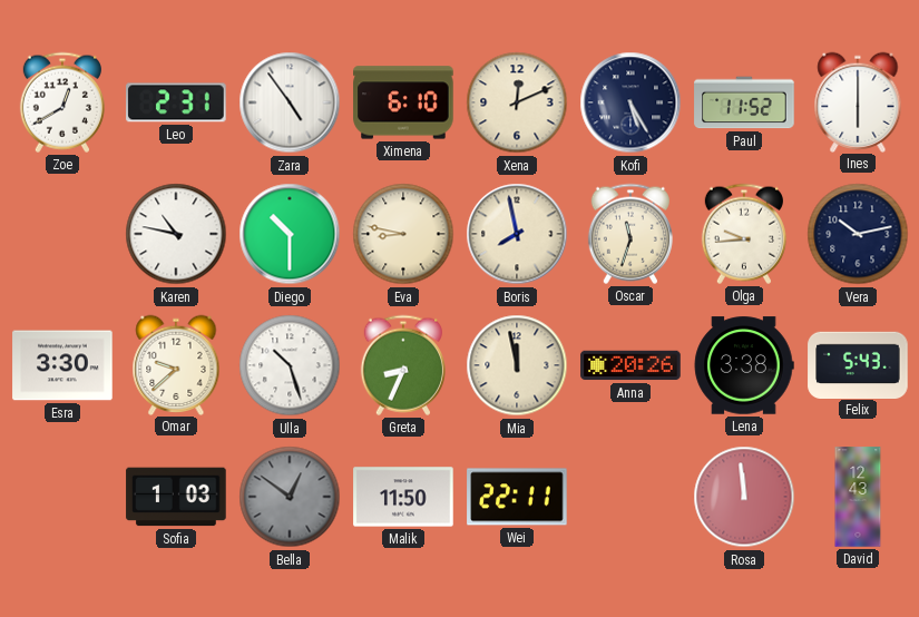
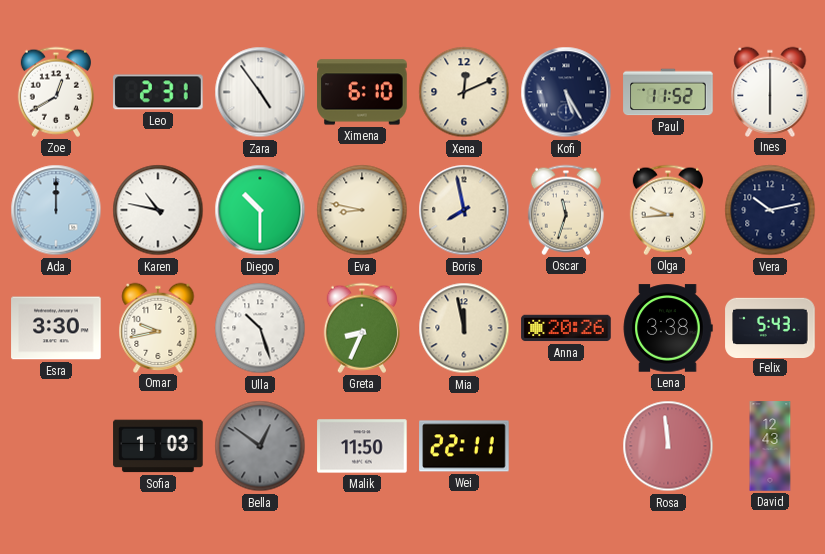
Ada: none -> 12:00 (56, 210)
Omar: 9:38 -> 9:43 (158, 327)
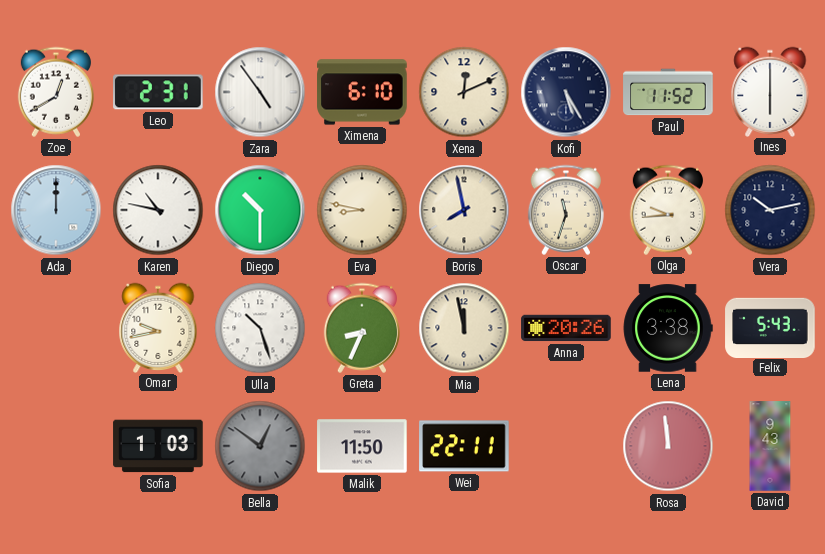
Esra: 3:30 -> none (56, 328)
David: 12:43 -> 9:43 (770, 446)
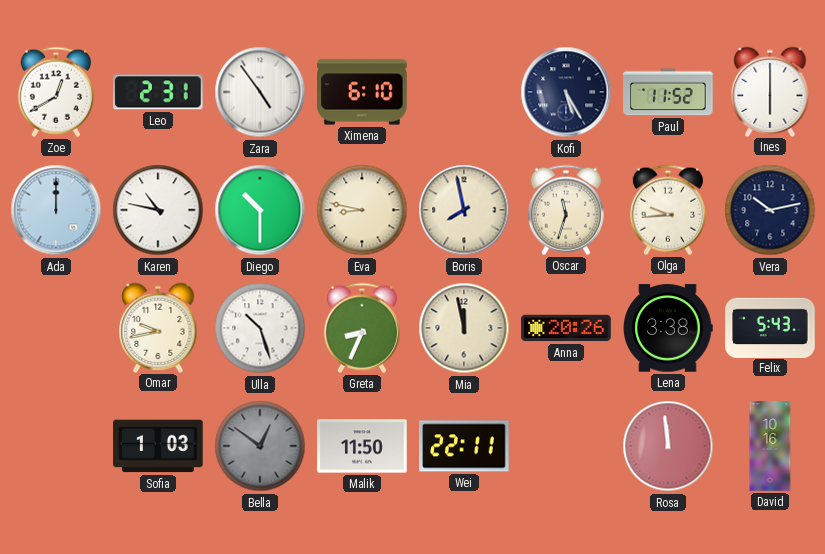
Xena: 12:11 -> none (464, 92)
David: 9:43 -> 10:16 (770, 446)
